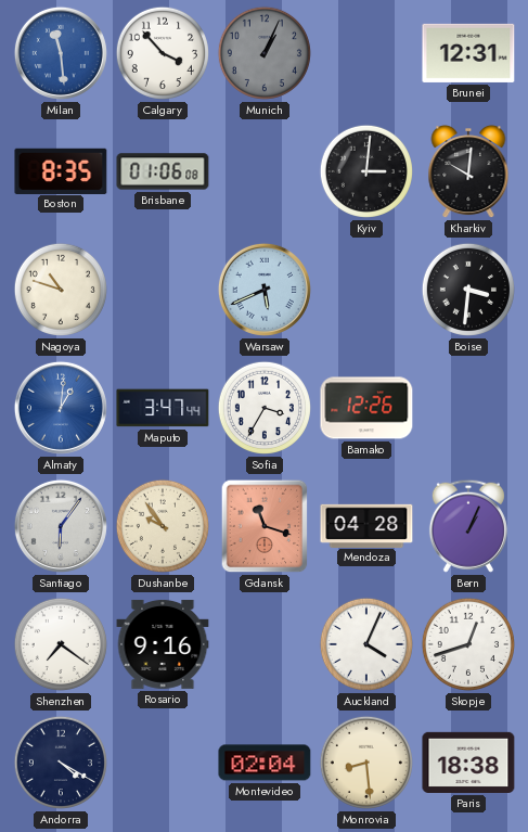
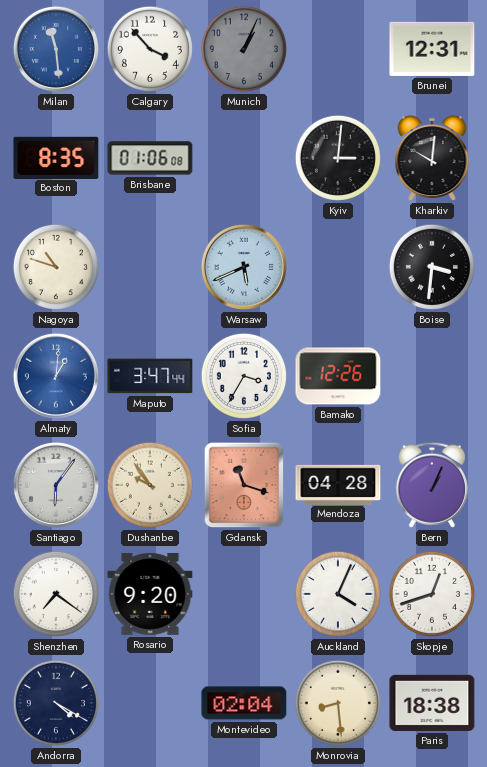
Rosario: 9:16 -> 9:20 (150, 594)
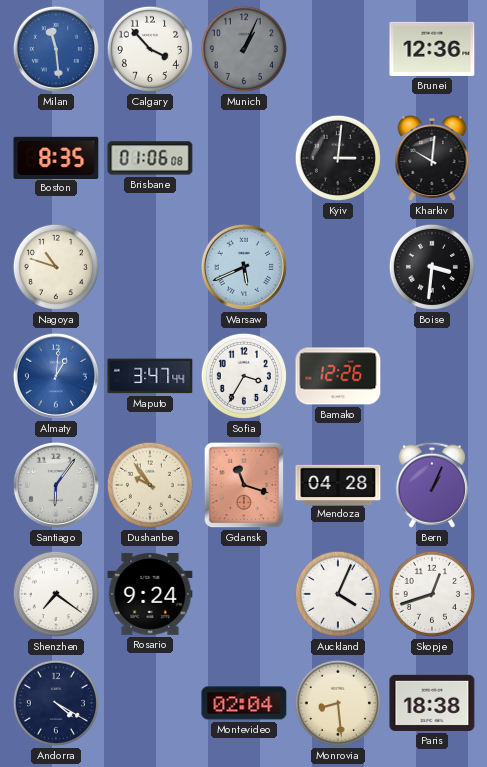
Brunei: 12:31 -> 12:36 (432, 49)
Rosario: 9:20 -> 9:24 (150, 594)
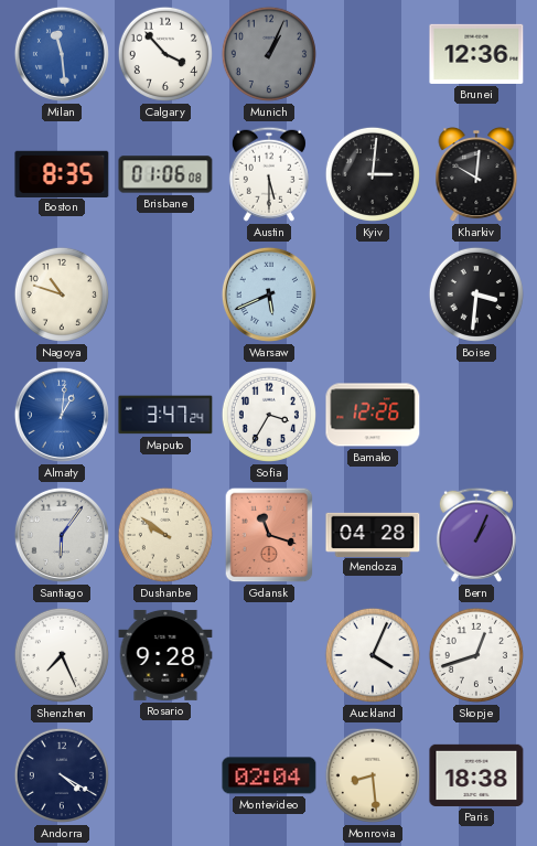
Austin: none -> 5:30 (269, 174)
Maputo: 3:47:44 -> 3:47:24 (165, 415)
Dushanbe: 9:54 -> 9:51 (165, 535)
Shenzhen: 7:21 -> 7:26 (62, 655)
Rosario: 9:24 -> 9:28 (165, 655)
